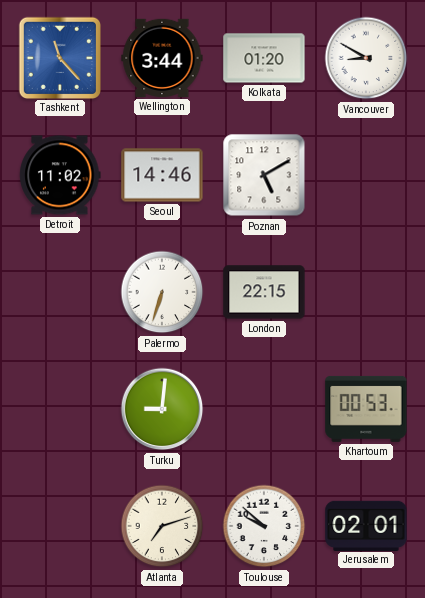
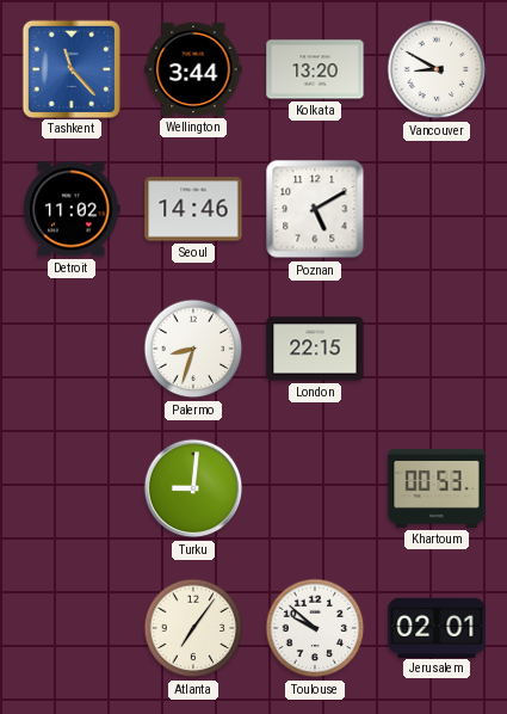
Kolkata: 01:20 -> 13:20 (315, 69)
Palermo: 6:33 -> 8:33 (193, 349)
Atlanta: 7:12 -> 7:06 (193, 628)
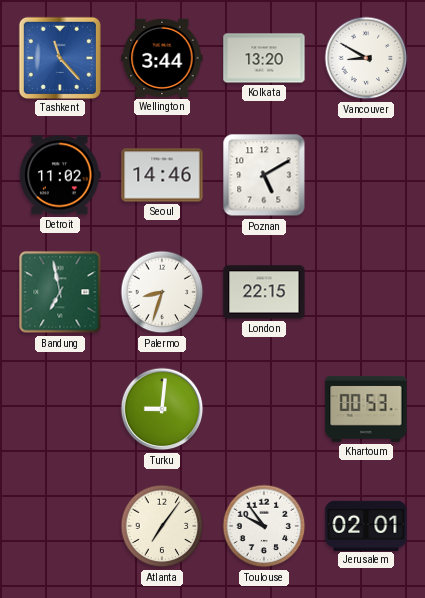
Bandung: none -> 6:58 (60, 292)
Toulouse: 9:52 -> 9:54 (264, 526)
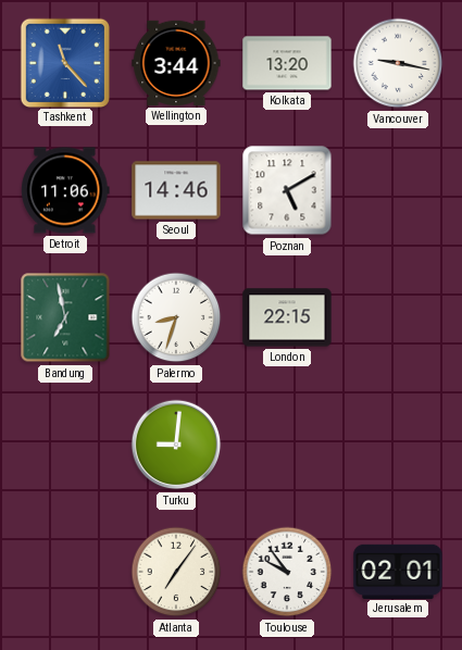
Vancouver: 8:50 -> 9:17 (398, 63)
Detroit: 11:02 -> 11:06 (65, 190)
Khartoum: 00:53 -> none (366, 409)
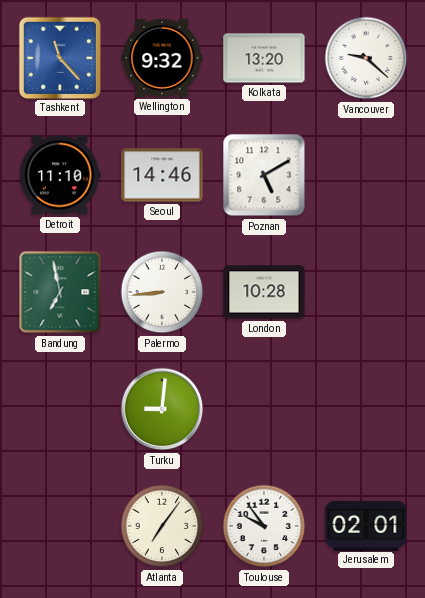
Wellington: 3:44 -> 9:32 (162, 58)
Vancouver: 9:17 -> 9:22 (366, 58)
Detroit: 11:06 -> 11:10 (60, 175)
Palermo: 8:33 -> 8:44 (162, 292)
London: 22:15 -> 10:28 (264, 292)
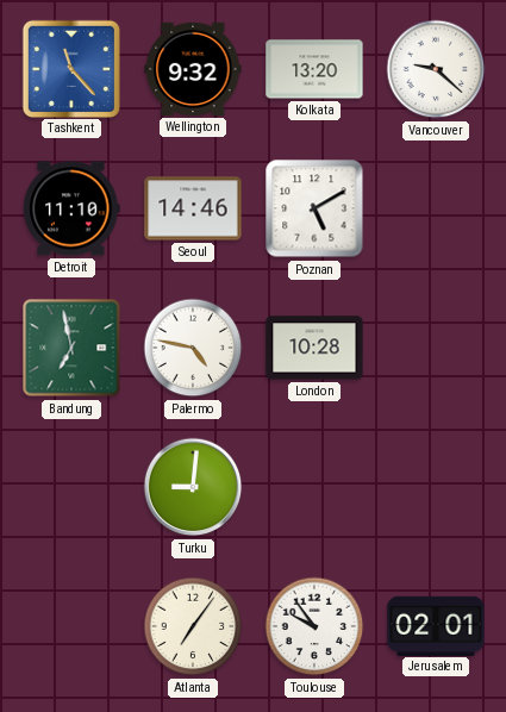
Palermo: 8:44 -> 4:47 (193, 348)
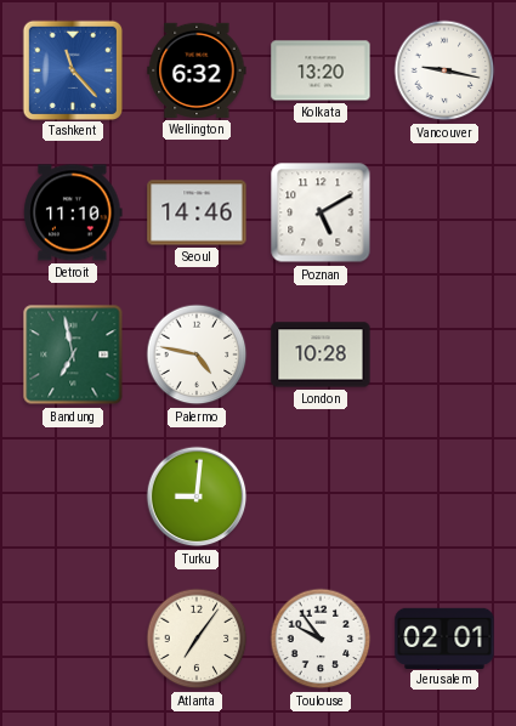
Wellington: 9:32 -> 6:32 (197, 70)
Vancouver: 9:22 -> 9:17 (444, 70)
